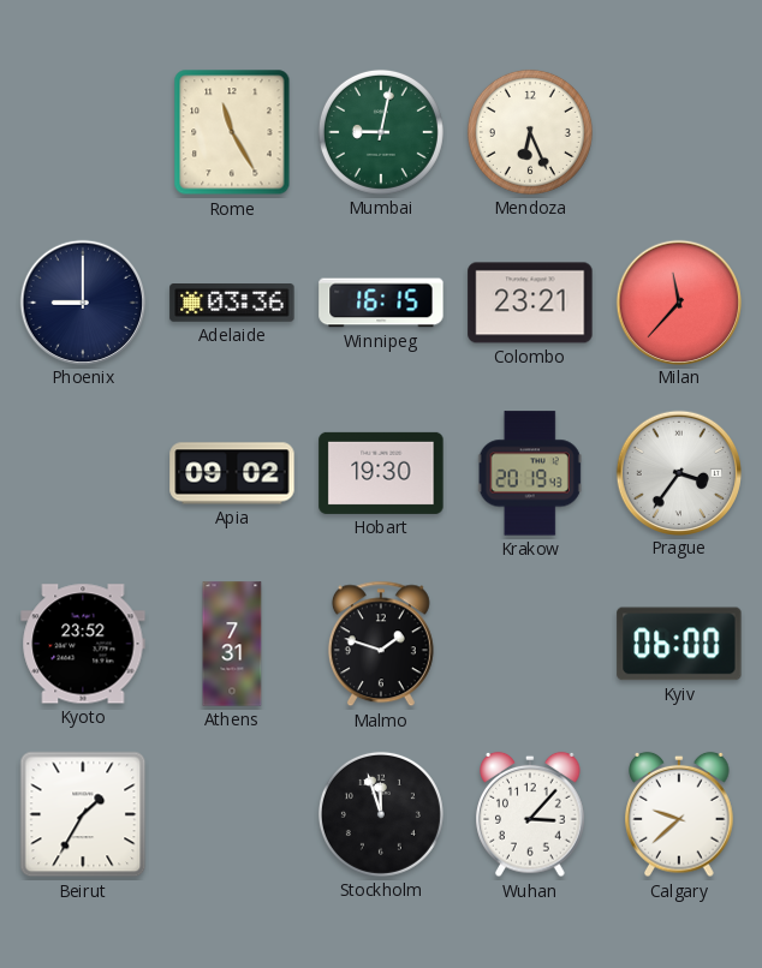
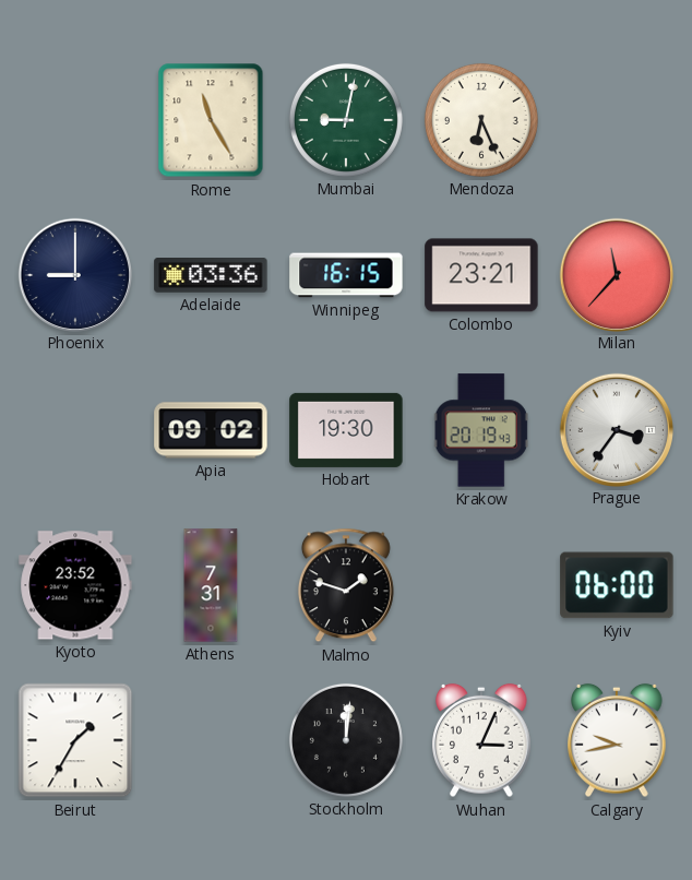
Stockholm: 11:57 -> 12:01 (346, 740)
Wuhan: 3:07 -> 3:04 (481, 740)
Calgary: 9:38 -> 9:43 (617, 740)
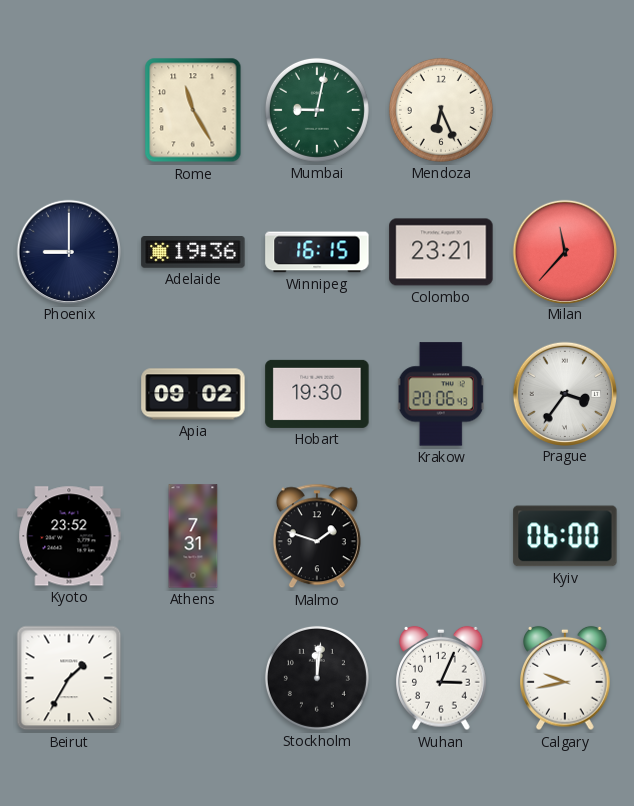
Adelaide: 03:36 -> 19:36 (193, 253)
Krakow: 20:19 -> 20:06 (441, 394)
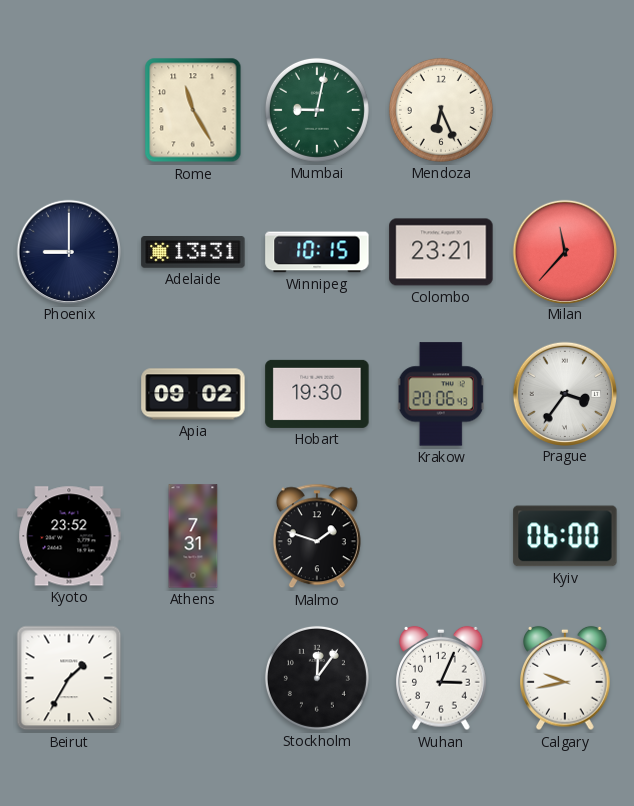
Adelaide: 19:36 -> 13:31 (193, 253)
Winnipeg: 16:15 -> 10:15 (317, 252)
Stockholm: 12:01 -> 12:06 (317, 678)
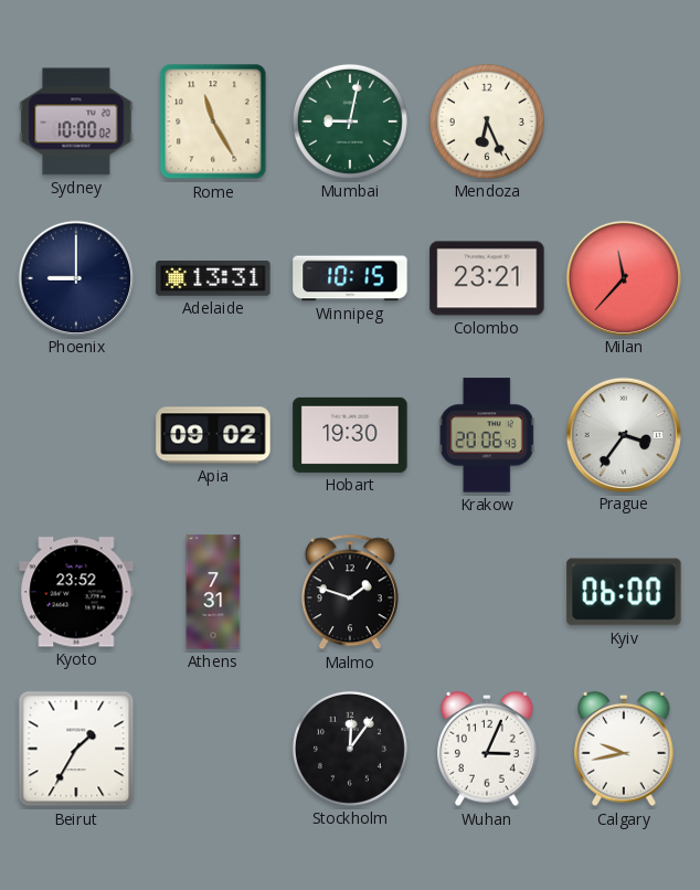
Sydney: none -> 10:00 (76, 121)
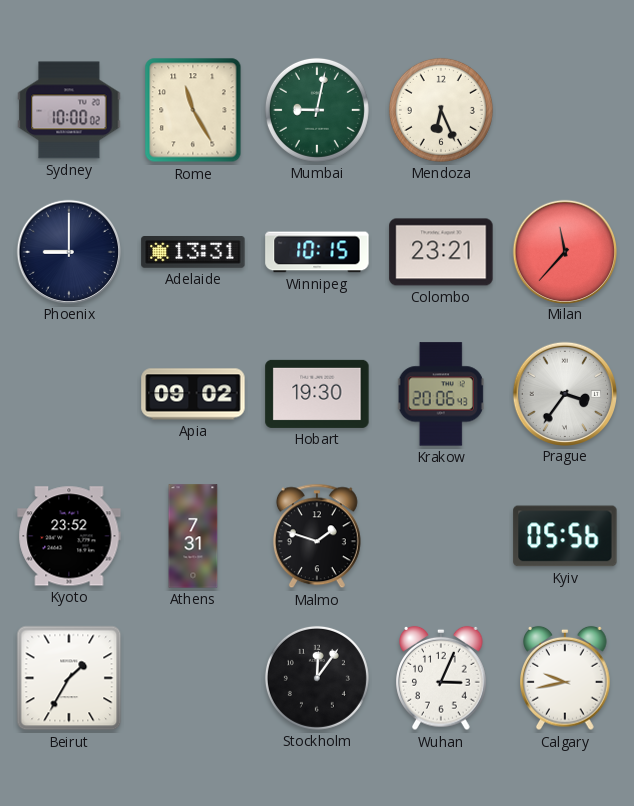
Kyiv: 06:00 -> 05:56 (565, 536)
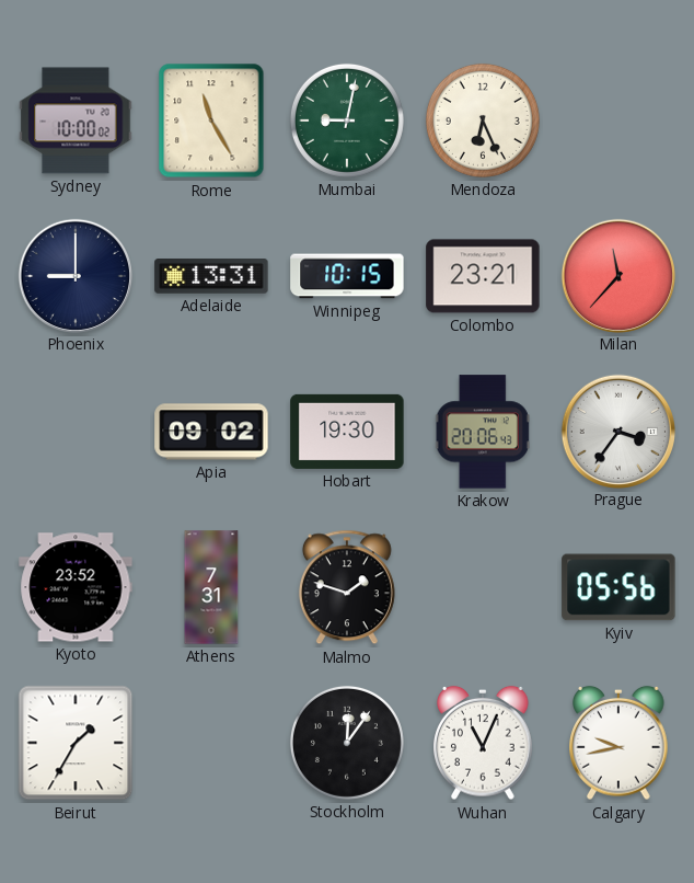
Wuhan: 3:04 -> 11:04 (483, 743)
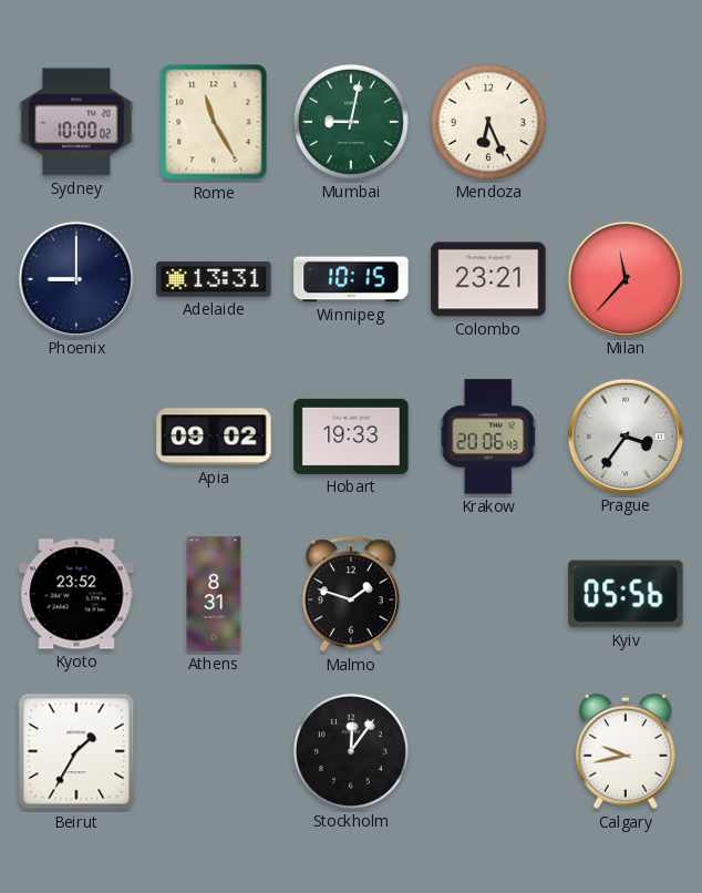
Hobart: 19:30 -> 19:33 (351, 437)
Athens: 7:31 -> 8:31 (214, 594)
Wuhan: 11:04 -> none (483, 743)
